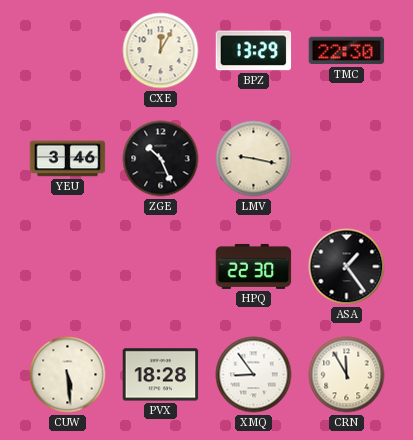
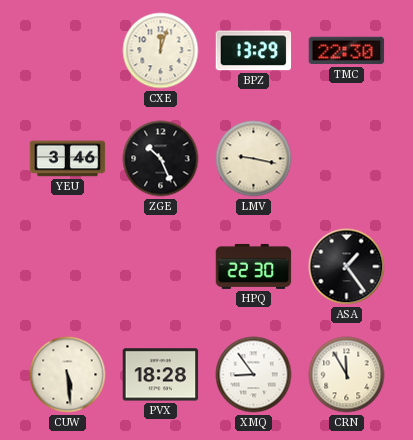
CXE: 12:05 -> 12:03 (161, 51)
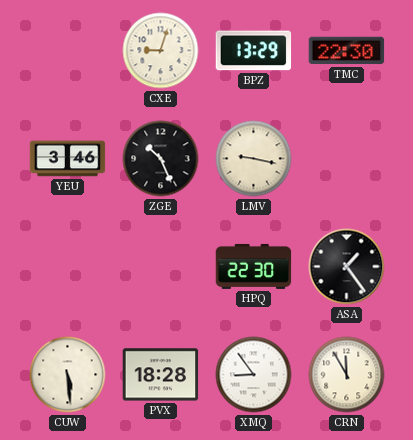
CXE: 12:03 -> 9:03 (161, 51)
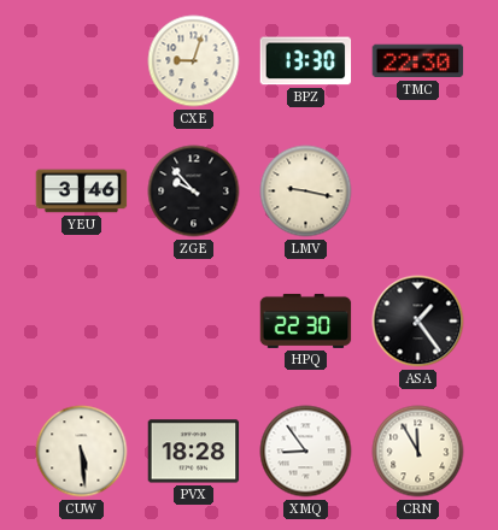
BPZ: 13:29 -> 13:30 (306, 61)
ZGE: 10:26 -> 9:53 (194, 192)
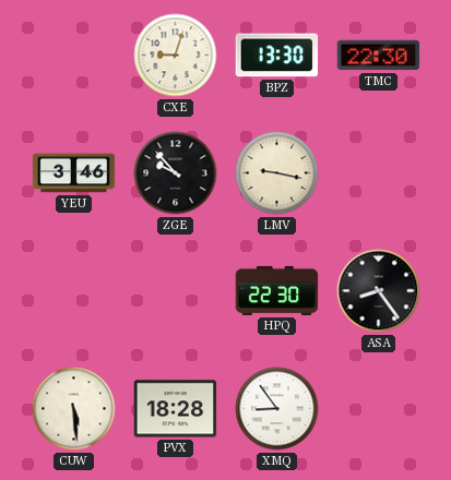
ASA: 1:24 -> 8:24 (379, 291)
CRN: 11:55 -> none (418, 452)
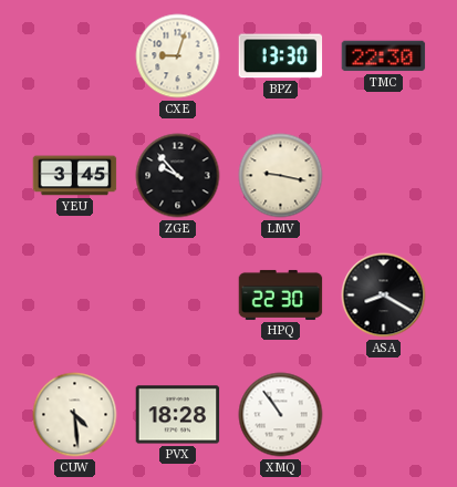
YEU: 3:46 -> 3:45 (75, 176)
ASA: 8:24 -> 8:20 (384, 296)
CUW: 5:29 -> 4:29 (75, 415)
XMQ: 8:54 -> 10:54 (281, 415)
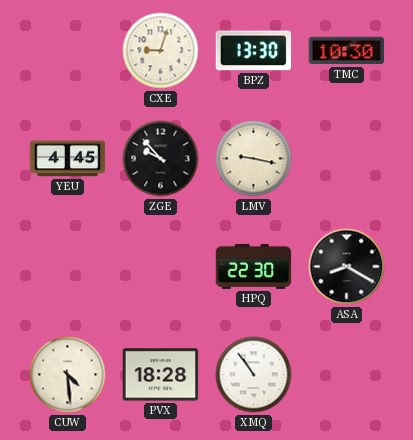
TMC: 22:30 -> 10:30 (347, 51)
YEU: 3:45 -> 4:45 (68, 159)
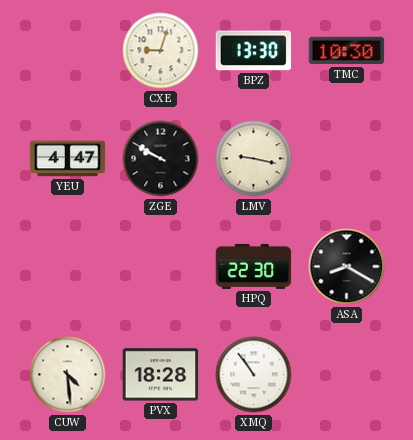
YEU: 4:45 -> 4:47 (68, 159)
ZGE: 9:53 -> 9:50 (161, 159)
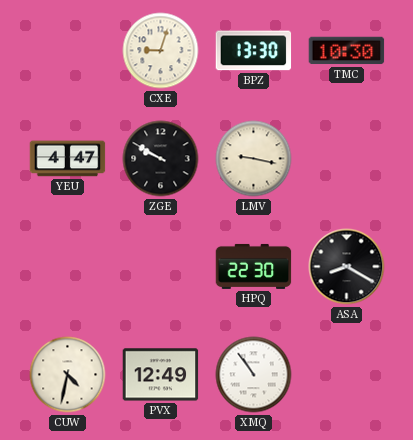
CUW: 4:29 -> 4:32 (68, 375)
PVX: 18:28 -> 12:49 (161, 375)
